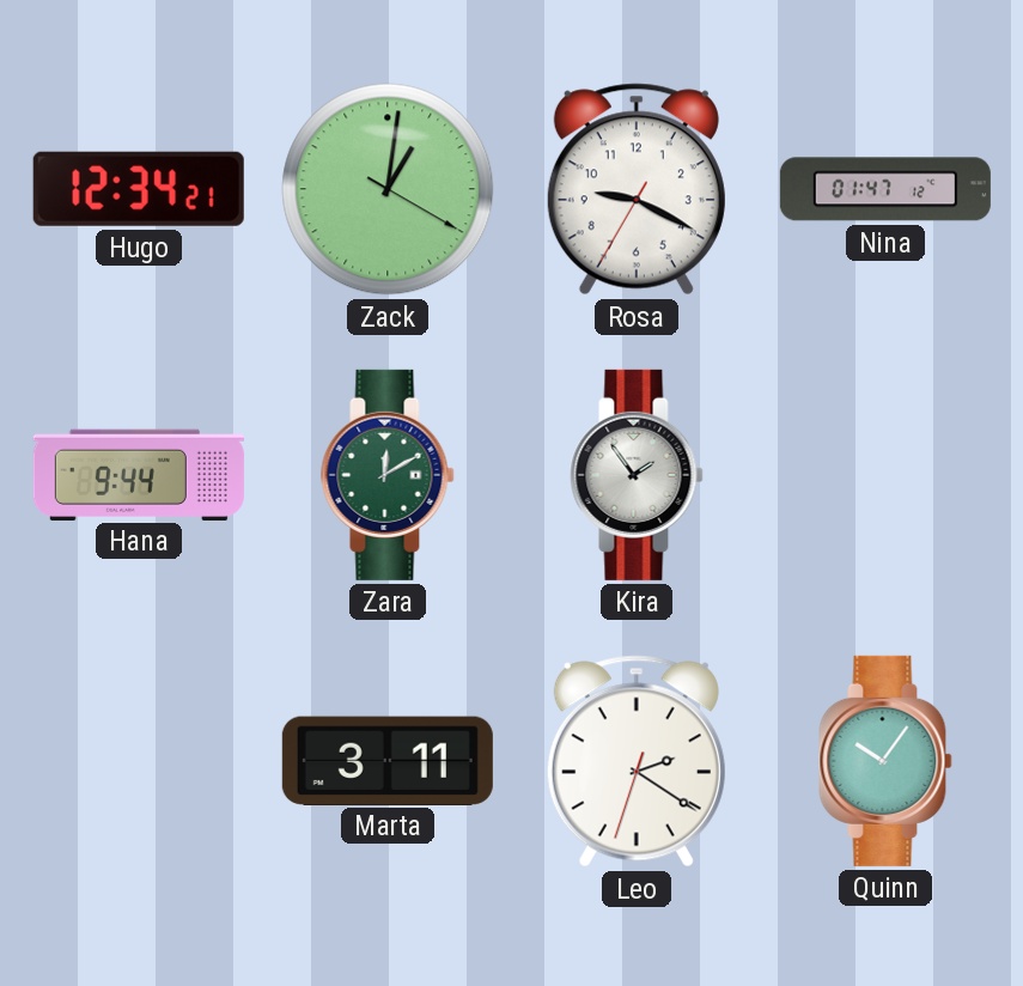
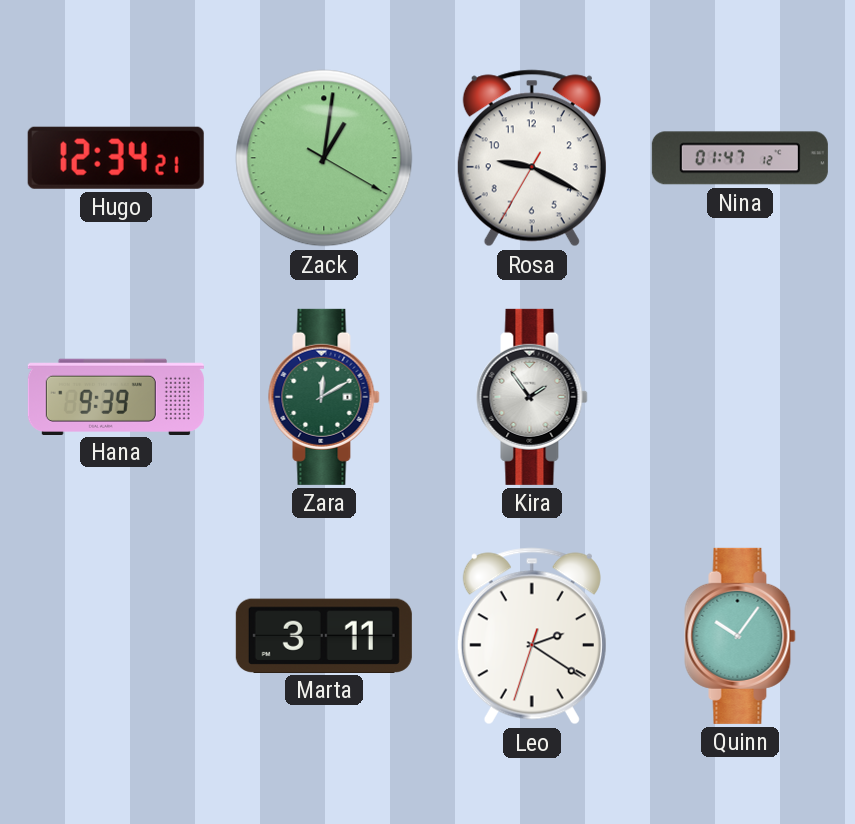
Hana: 9:44 -> 9:39 (116, 396)
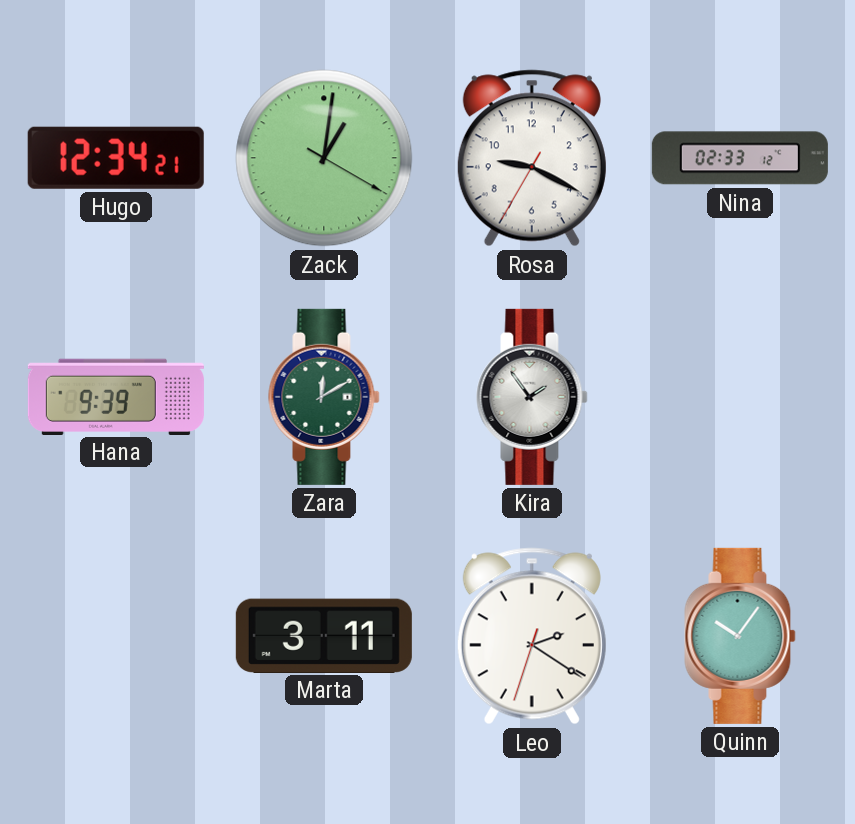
Nina: 01:47 -> 02:33 (740, 158)
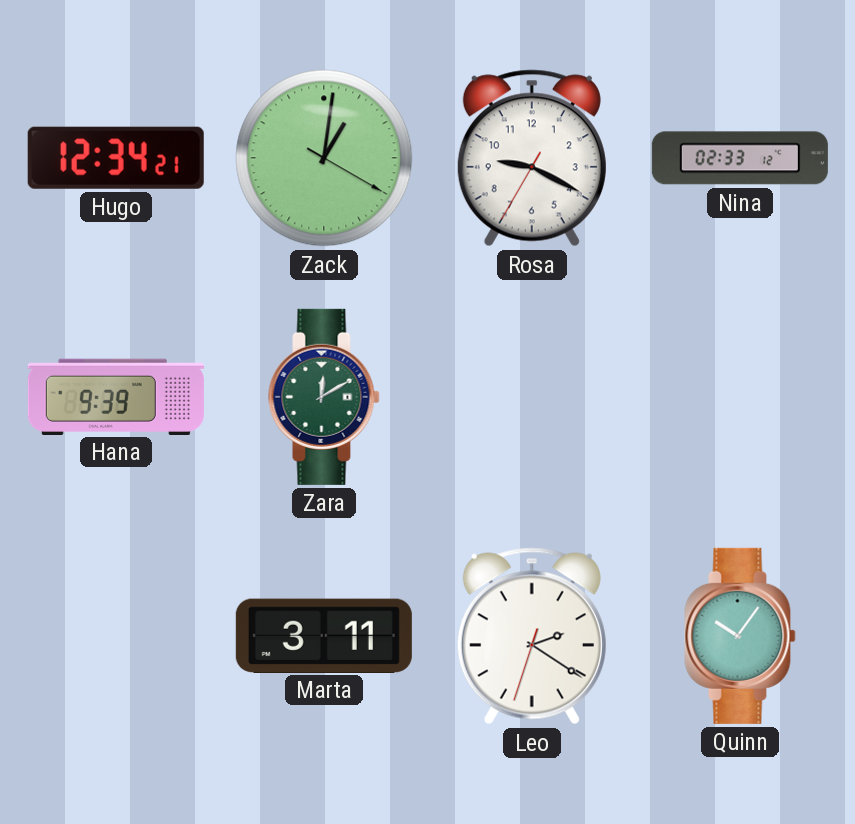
Kira: 1:54 -> none (532, 397)
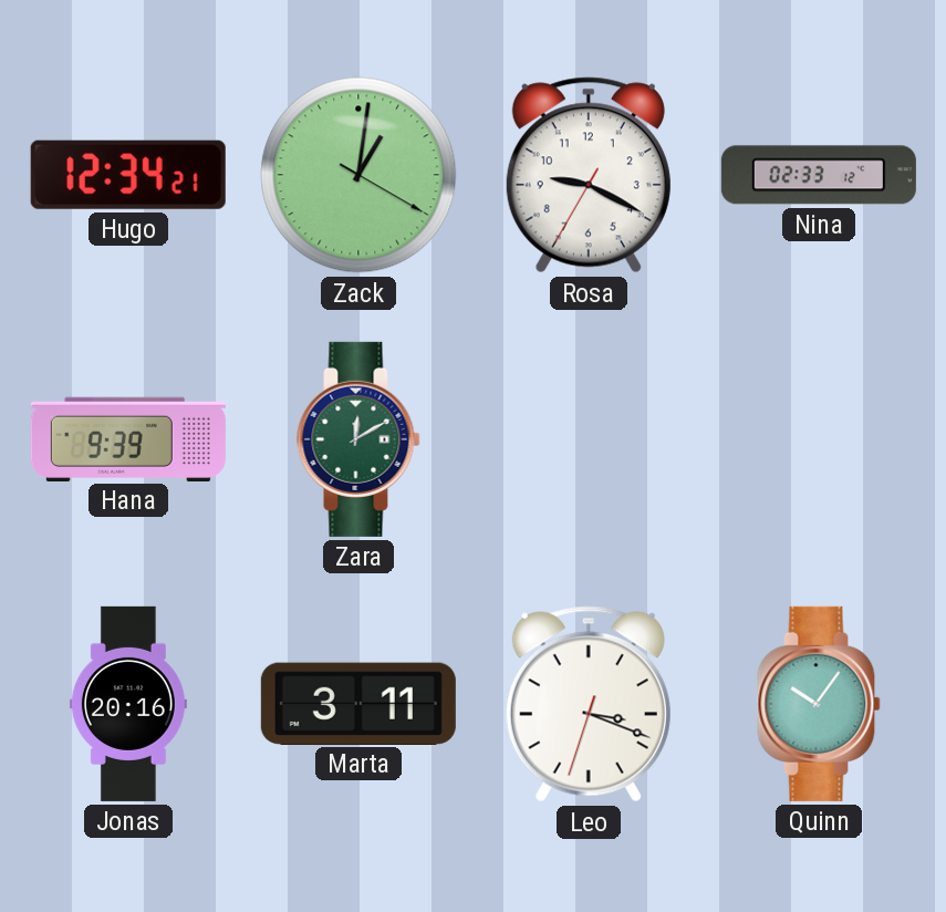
Jonas: none -> 20:16 (128, 704)
Leo: 2:20 -> 3:18 (589, 704)
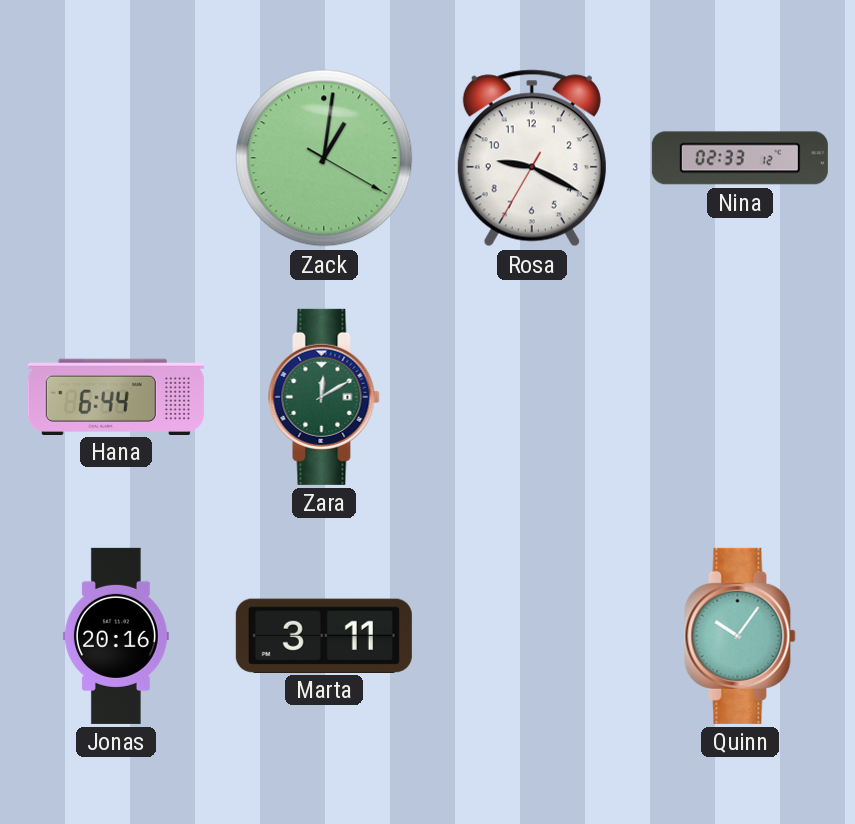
Hugo: 12:34 -> none (128, 175)
Hana: 9:39 -> 6:44 (116, 396)
Leo: 3:18 -> none (589, 704)
